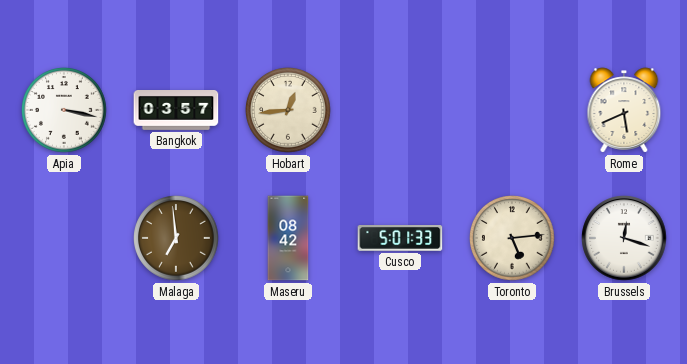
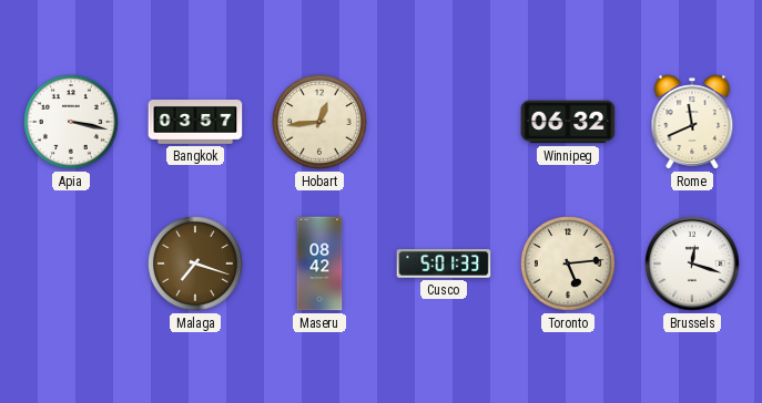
Winnipeg: none -> 06:32 (568, 122)
Rome: 5:41 -> 11:41 (692, 122)
Malaga: 6:59 -> 7:18 (195, 263)
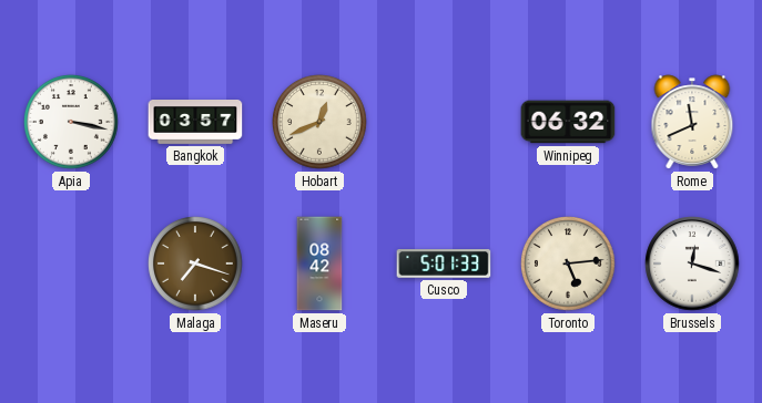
Hobart: 12:44 -> 12:41 (319, 122)
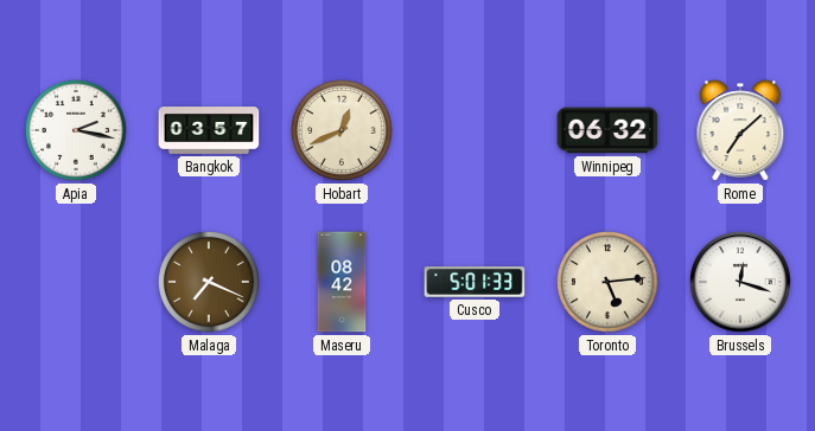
Apia: 3:17 -> 2:17 (76, 130)
Rome: 11:41 -> 7:08 (740, 130)
Malaga: 7:18 -> 7:19 (209, 282)
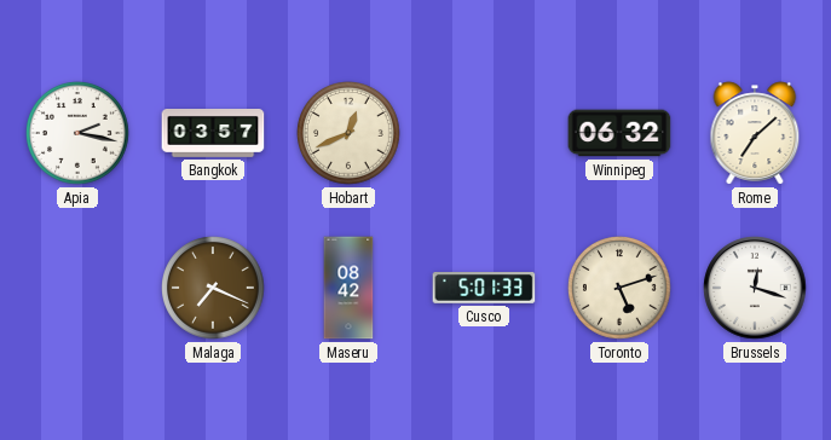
Toronto: 5:14 -> 5:12 (619, 288)
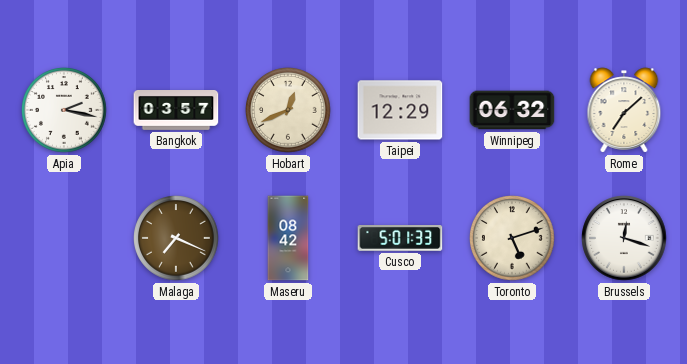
Taipei: none -> 12:29 (400, 110)
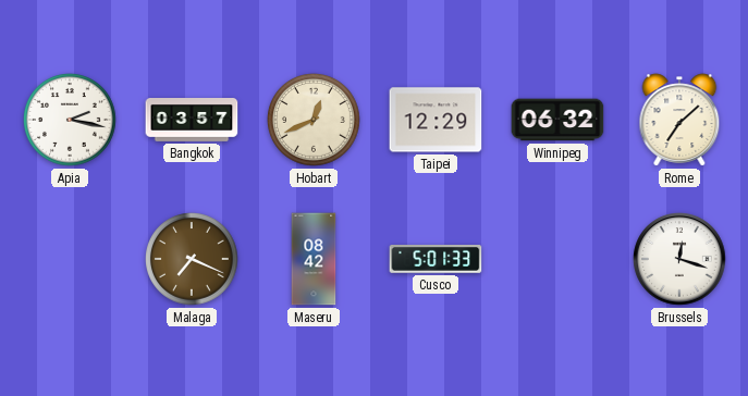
Toronto: 5:12 -> none (512, 238)
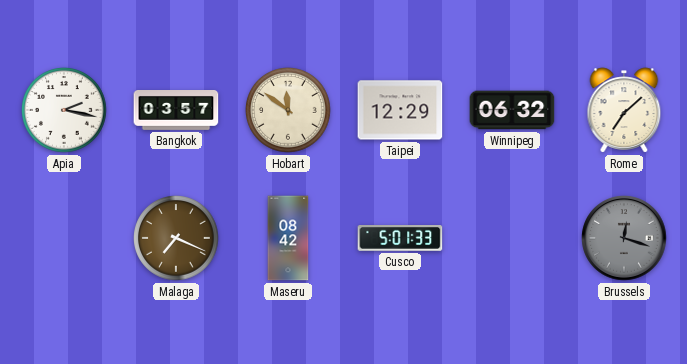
Hobart: 12:41 -> 11:51 (288, 110)
Brussels dial: white -> grey (624, 238)
